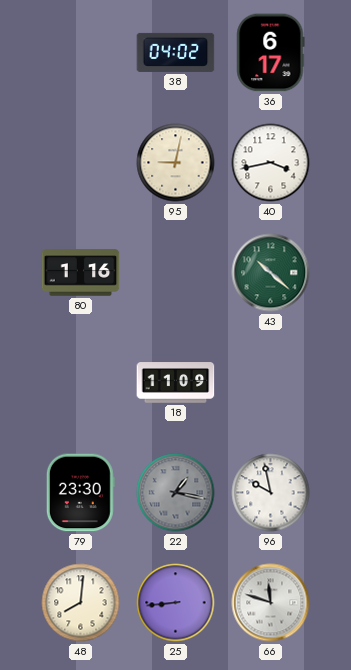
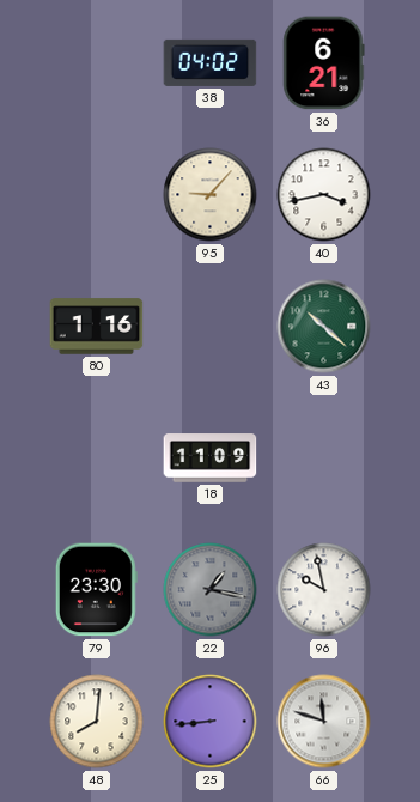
36: 6:17 -> 6:21 (324, 63)
95: 9:02 -> 9:07 (211, 195)
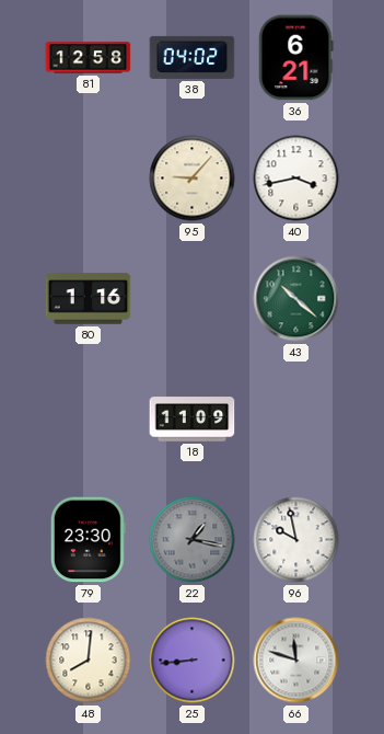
81: none -> 12:58 (89, 58)
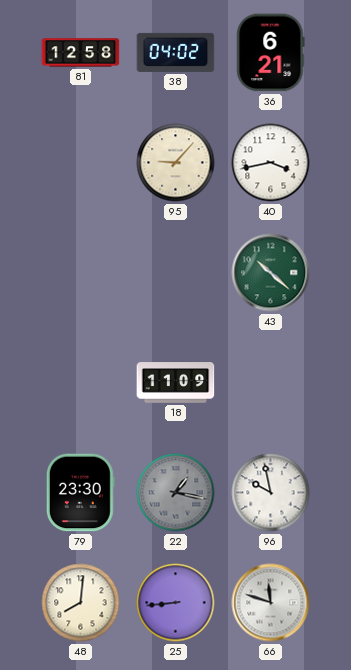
80: 1:16 -> none (89, 299)
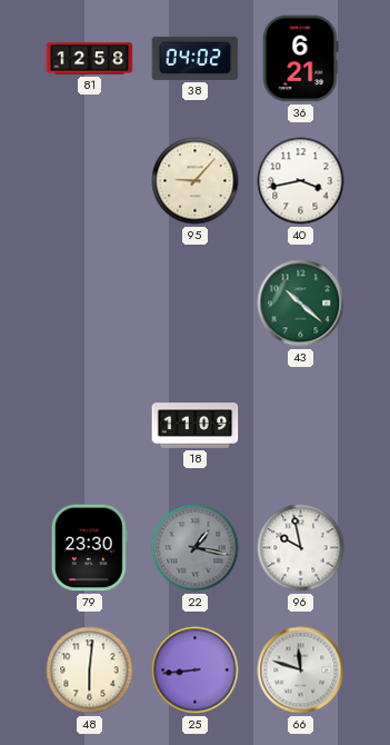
48: 8:01 -> 6:01 (90, 670)
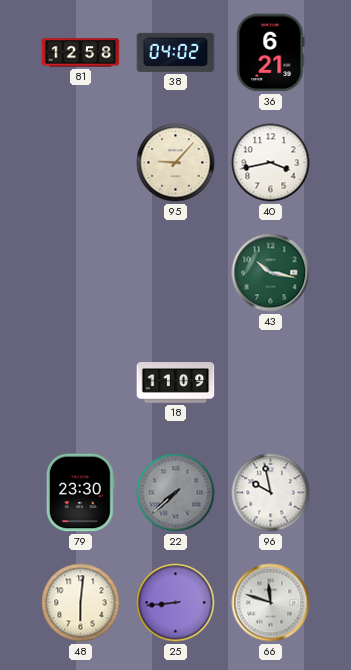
43: 10:22 -> 10:17 (271, 273)
22: 1:17 -> 7:38 (176, 493)
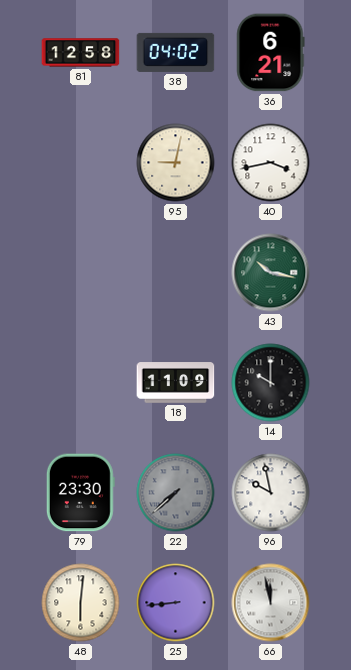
95: 9:07 -> 9:02 (176, 163)
14: none -> 10:00 (271, 383)
66: 11:48 -> 11:58 (271, 603)
